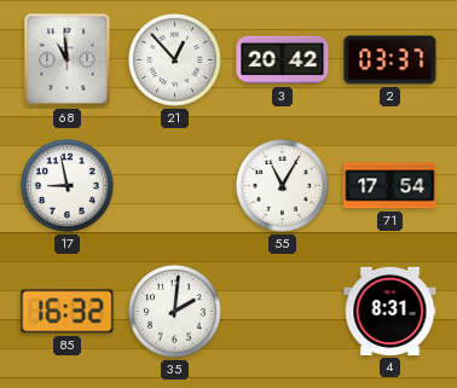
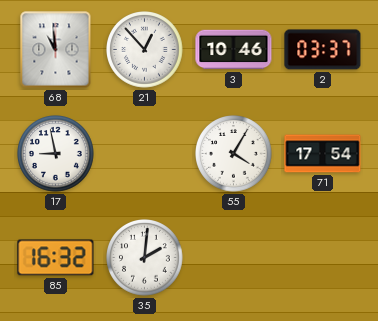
3: 20:42 -> 10:46 (234, 50)
55: 11:05 -> 4:05 (234, 154)
4: 8:31 -> none (391, 311)
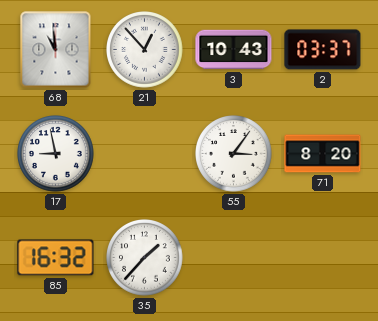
3: 10:46 -> 10:43 (234, 50)
55: 4:05 -> 3:06 (234, 154)
71: 17:54 -> 8:20 (323, 154)
35: 2:01 -> 1:37 (145, 258)
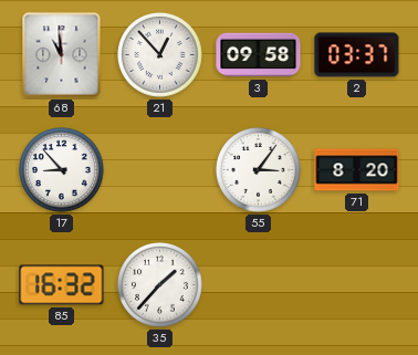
3: 10:43 -> 09:58 (259, 55)
17: 8:58 -> 8:53 (62, 170)
